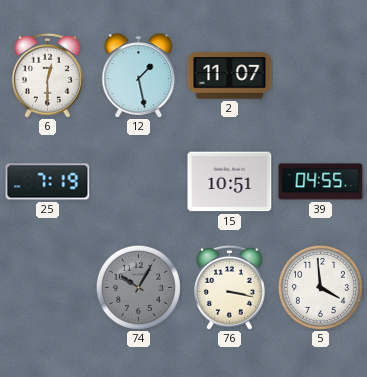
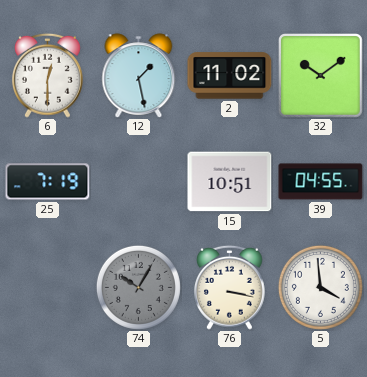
2: 11:07 -> 11:02 (230, 76)
32: none -> 10:09 (321, 76)
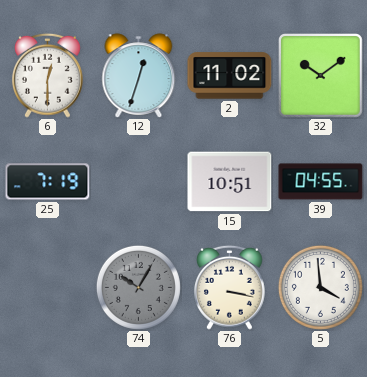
12: 1:28 -> 12:33 (139, 76)
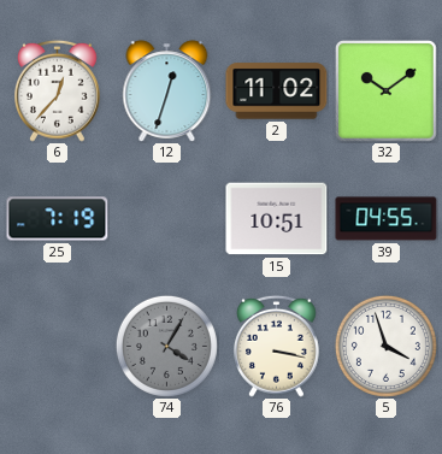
6: 12:30 -> 12:37 (58, 90)
74: 10:05 -> 4:05 (166, 346)
5: 3:59 -> 3:57 (385, 346)
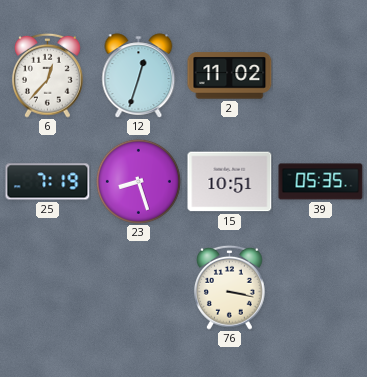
32: 10:09 -> none (387, 92)
23: none -> 8:27 (138, 181)
39: 04:55 -> 05:35 (321, 182)
74: 4:05 -> none (166, 346)
5: 3:57 -> none (385, 346)
